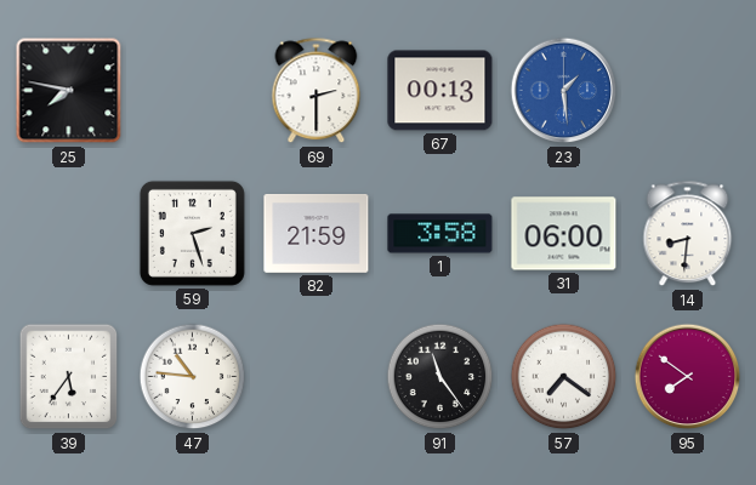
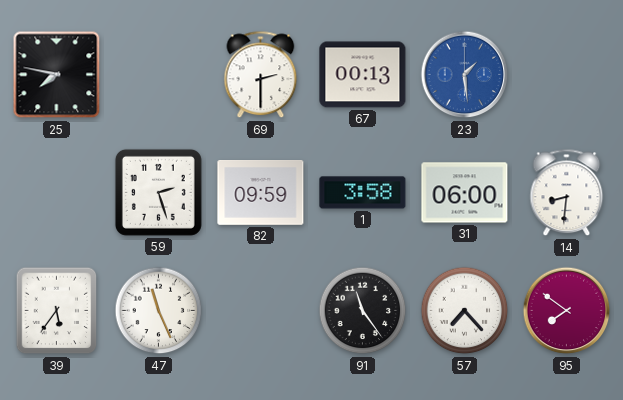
82: 21:59 -> 09:59 (261, 193)
47: 10:46 -> 11:26 (159, 311)
57: 7:21 -> 7:23 (465, 311)
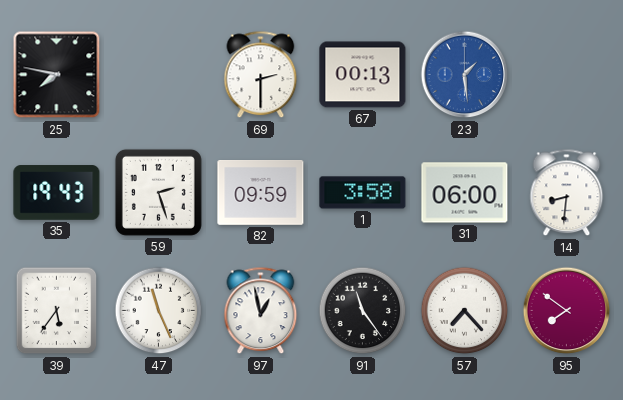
35: none -> 19:43 (57, 193)
97: none -> 12:58 (261, 311)
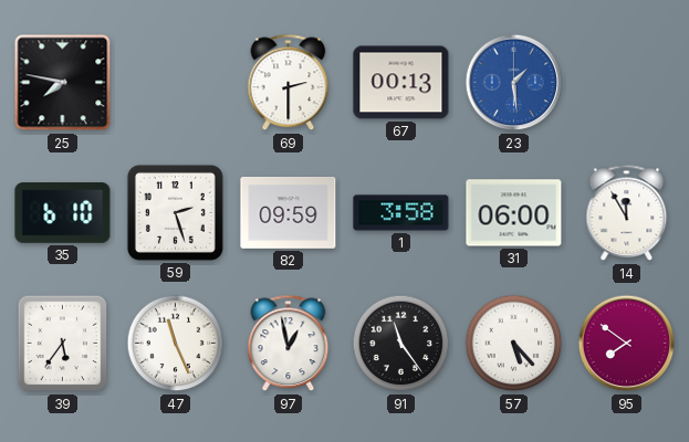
35: 19:43 -> 6:10 (63, 213)
14: 8:31 -> 11:55 (627, 213)
57: 7:23 -> 5:23 (514, 344)
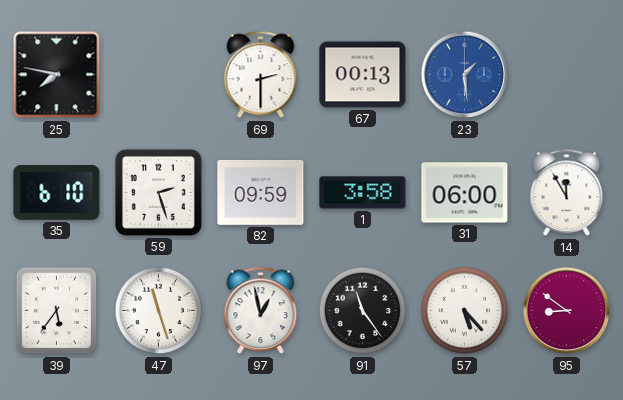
47: 11:26 -> 11:27 (159, 311)
95: 7:51 -> 8:51 (567, 311)
